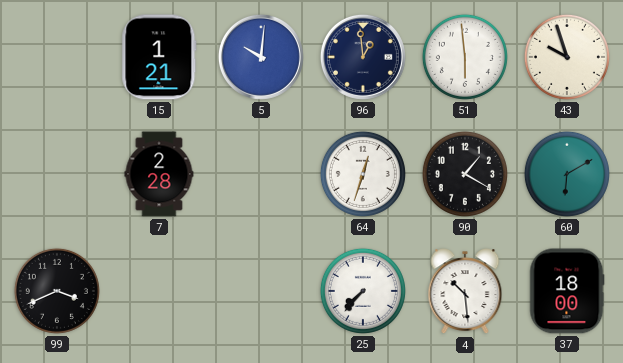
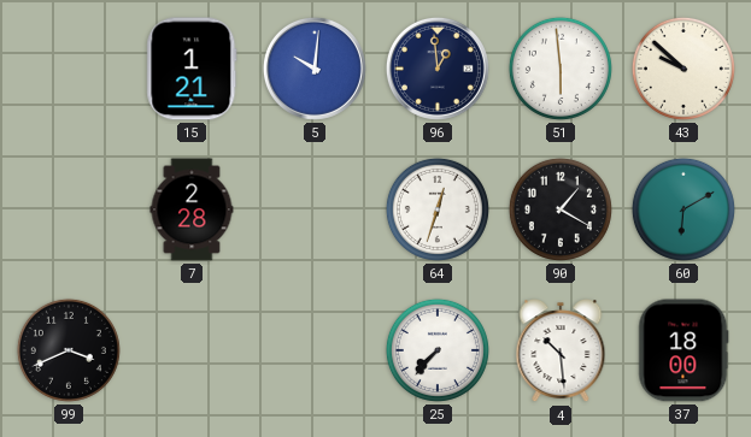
43: 9:57 -> 9:52 (683, 69)
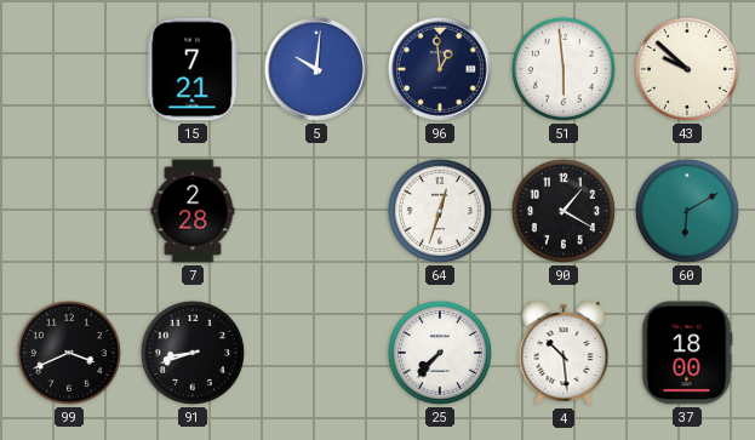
15: 1:21 -> 7:21 (193, 69)
91: none -> 8:42 (193, 353)
